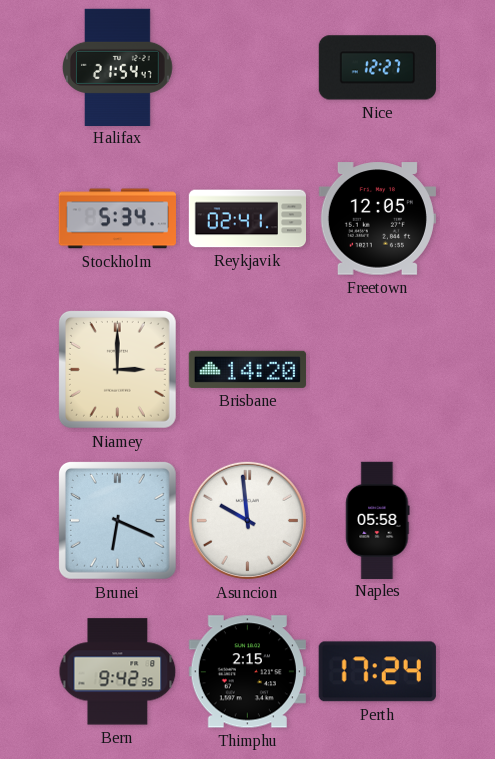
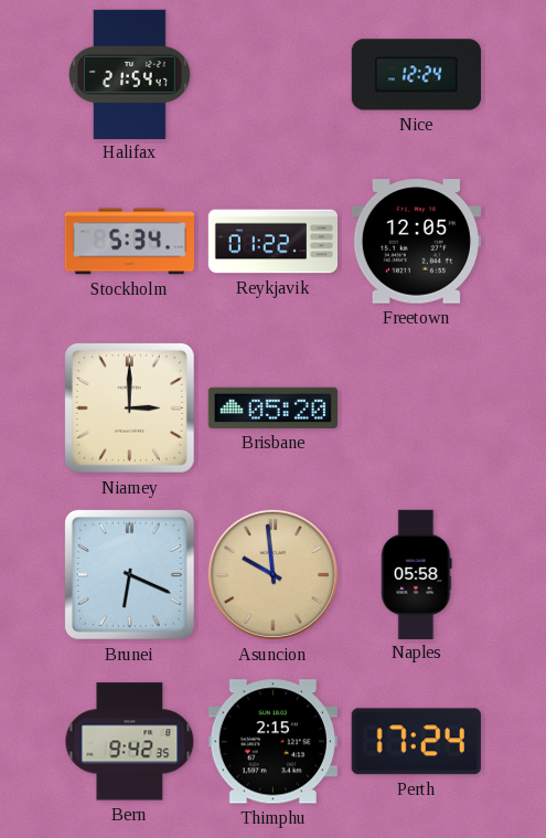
Nice: 12:27 -> 12:24 (416, 75)
Reykjavik: 02:41 -> 01:22 (272, 242)
Brisbane: 14:20 -> 05:20 (272, 407)
Asuncion dial: white -> champagne (272, 574)
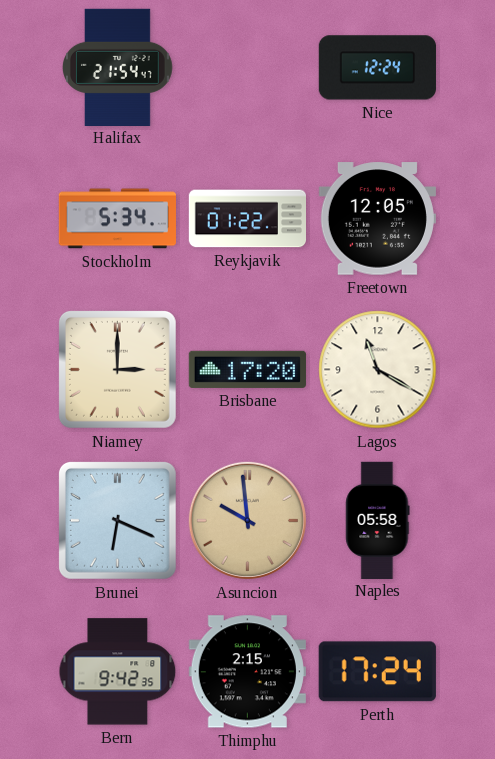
Brisbane: 05:20 -> 17:20 (247, 369)
Lagos: none -> 11:20 (378, 370)
